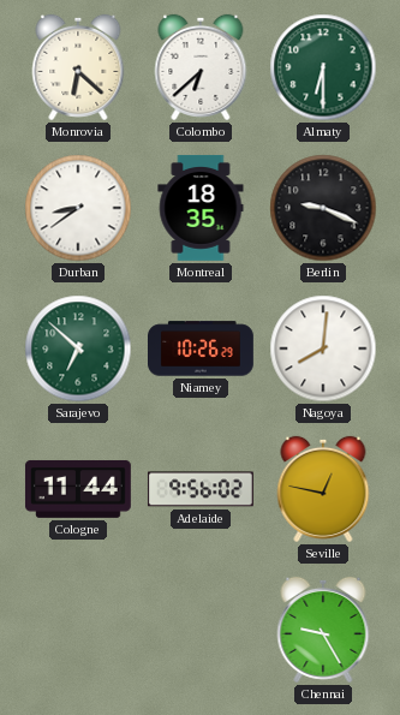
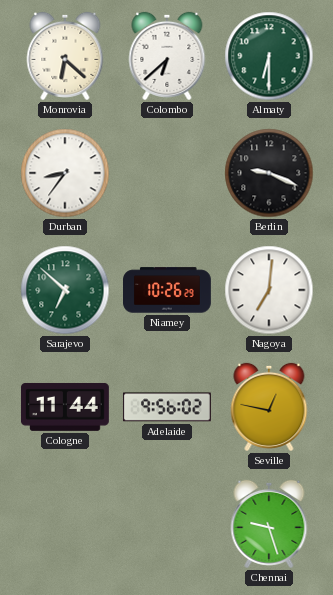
Durban: 8:39 -> 8:36 (65, 173)
Montreal: 18:35 -> none (201, 208)
Nagoya: 8:01 -> 7:01 (269, 290)
Chennai: 9:25 -> 9:27 (269, 524)
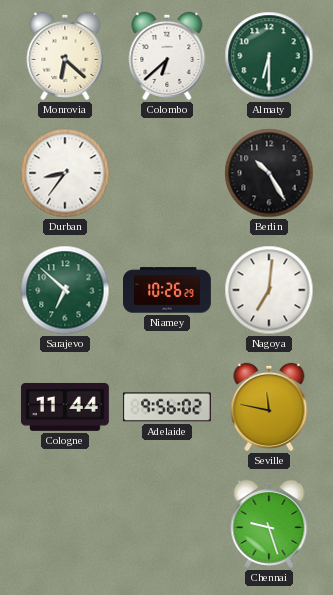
Berlin: 9:19 -> 10:25 (269, 173)
Seville: 12:47 -> 11:47 (269, 407)
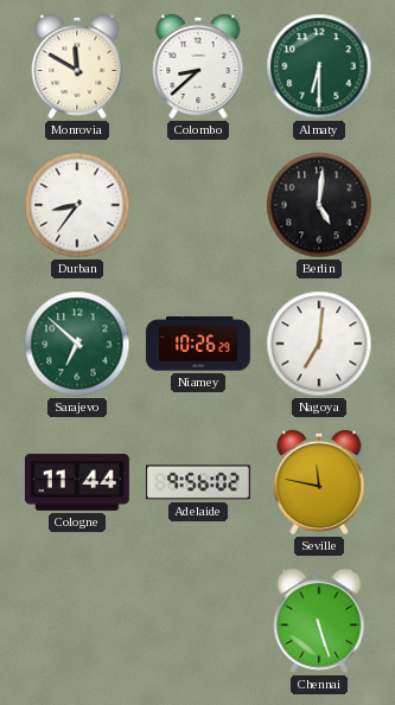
Monrovia: 6:22 -> 11:50 (77, 66)
Colombo: 6:38 -> 8:38 (198, 66)
Berlin: 10:25 -> 5:01 (319, 205)
Chennai: 9:27 -> 5:27 (319, 621)
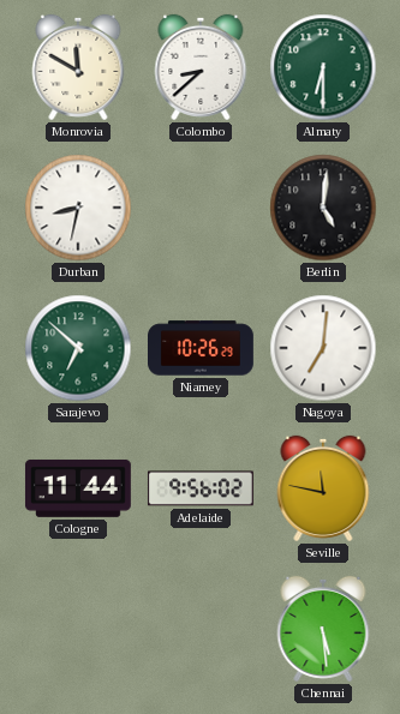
Durban: 8:36 -> 8:32 (78, 208)
Chennai: 5:27 -> 5:29 (323, 629)
